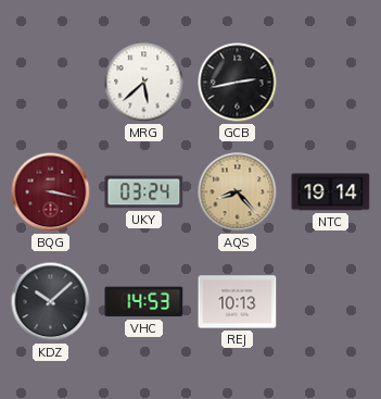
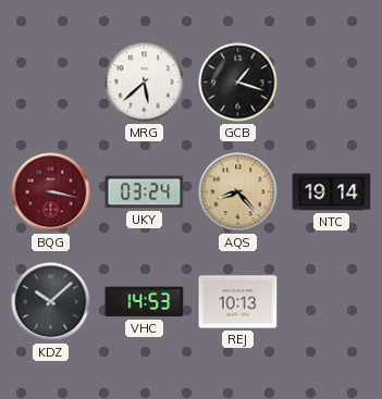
GCB: 2:43 -> 1:18 (238, 83)
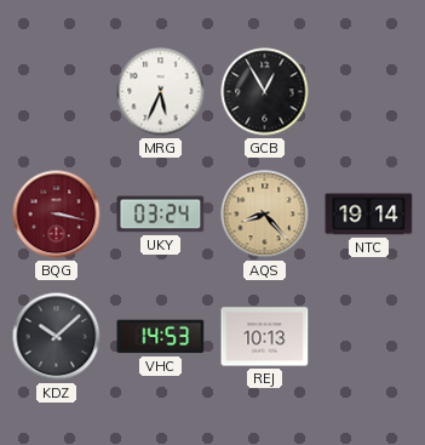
MRG: 5:38 -> 5:34 (161, 92)
GCB: 1:18 -> 12:55 (265, 92)
